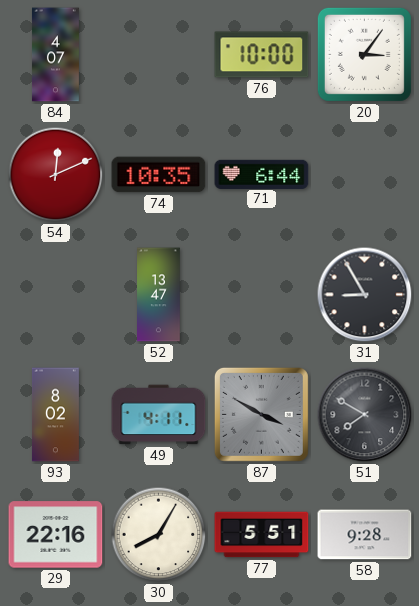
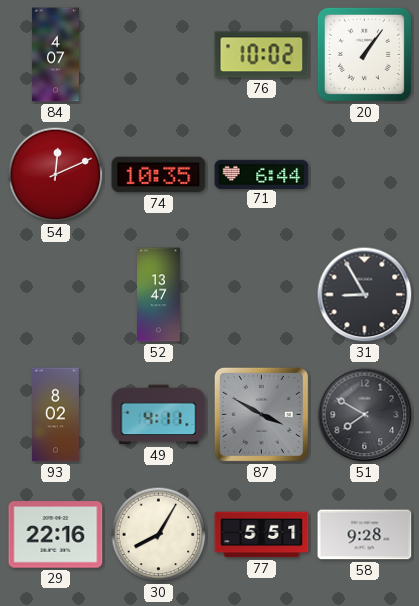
76: 10:00 -> 10:02 (262, 55)
20: 3:06 -> 1:06 (364, 54)
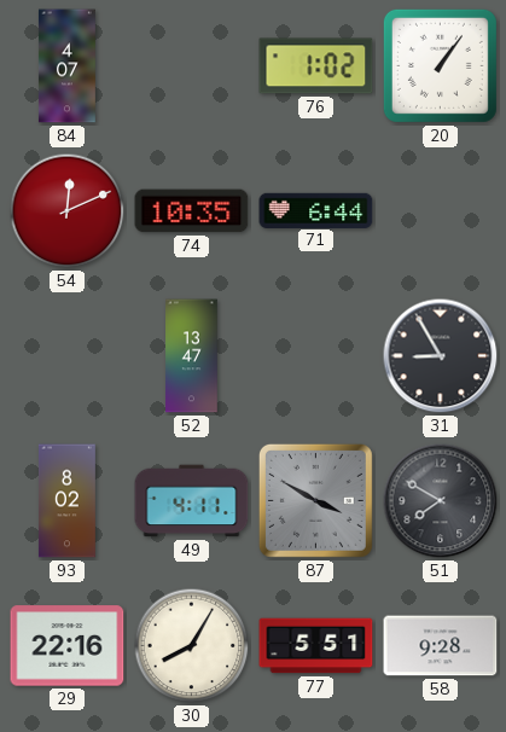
76: 10:02 -> 1:02 (316, 66)
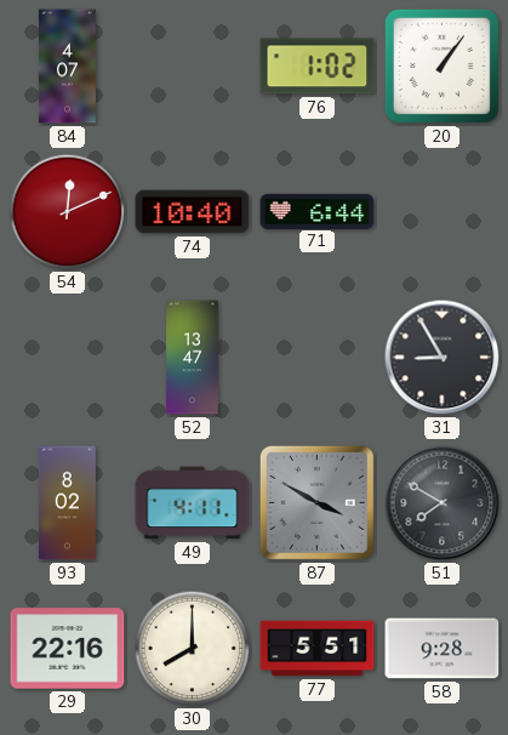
74: 10:35 -> 10:40 (193, 212)
30: 8:05 -> 8:00 (193, 649)
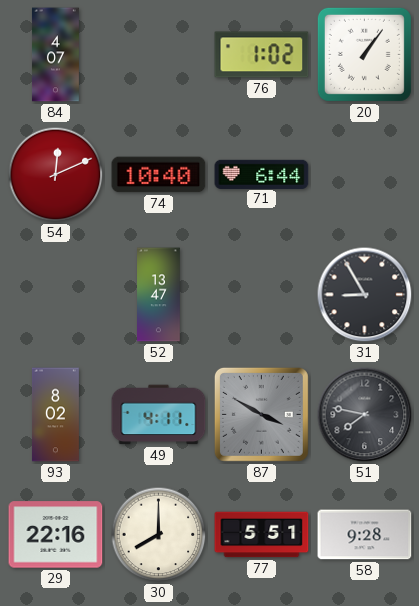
51: 7:50 -> 7:47 (365, 415)
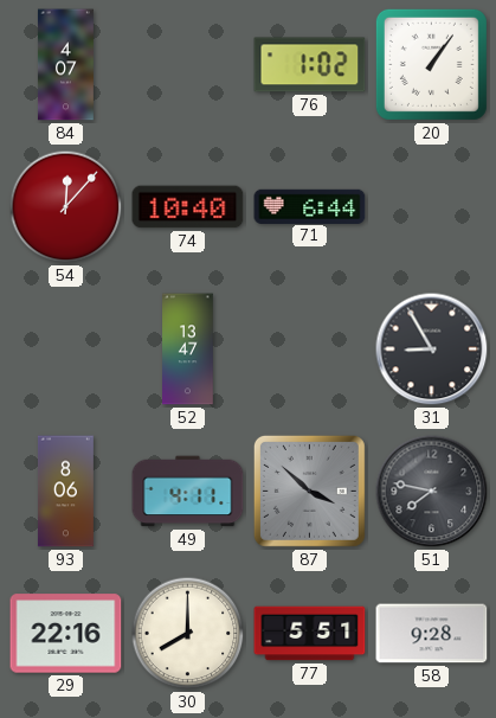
54: 12:11 -> 12:07 (66, 207)
93: 8:02 -> 8:06 (65, 492)
87: 3:50 -> 3:52 (309, 491)
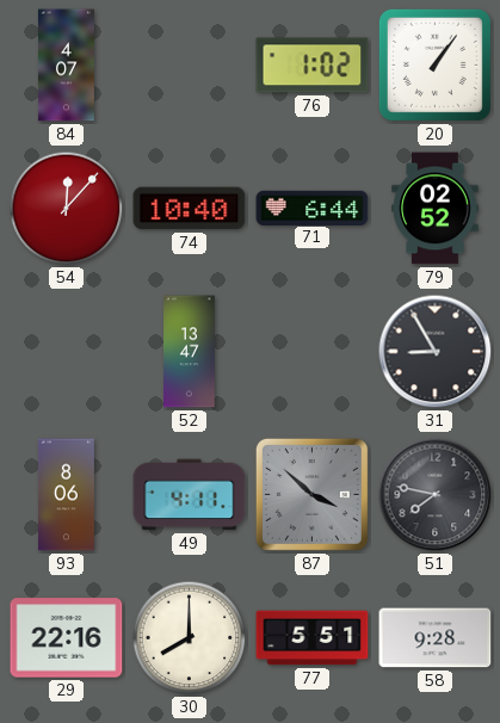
79: none -> 02:52 (436, 209)
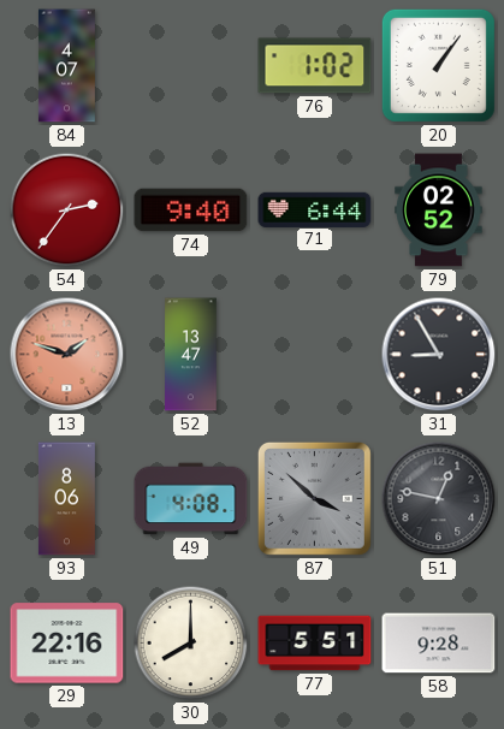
54: 12:07 -> 2:36 (67, 211)
74: 10:40 -> 9:40 (191, 211)
13: none -> 1:48 (67, 355)
49: 4:11 -> 4:08 (191, 499)
51: 7:47 -> 12:47 (439, 499)
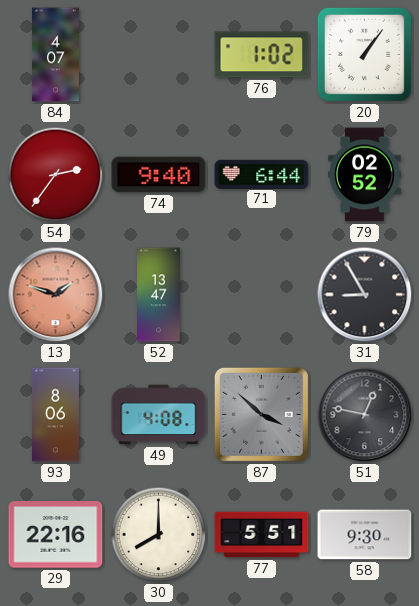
58: 9:28 -> 9:30 (365, 535)
